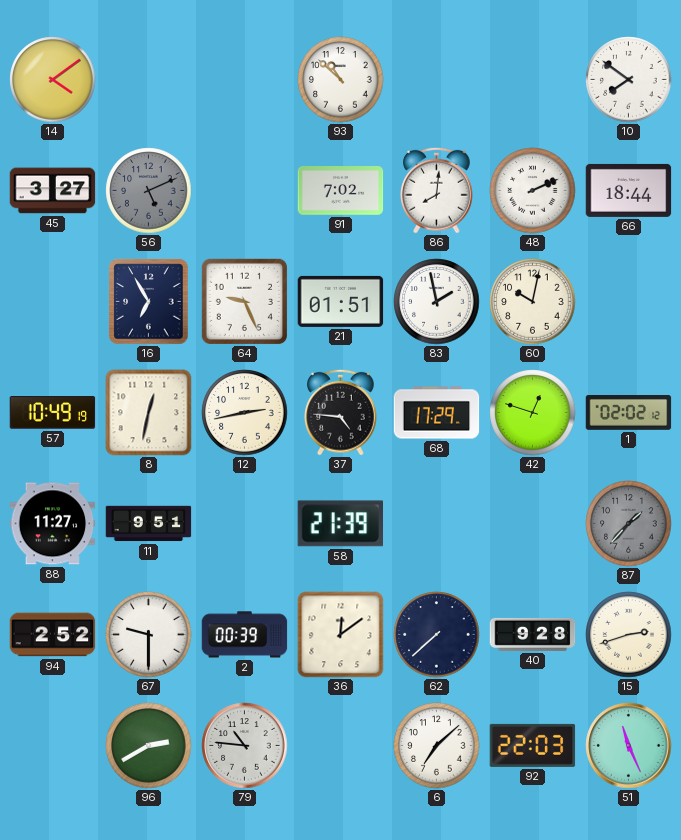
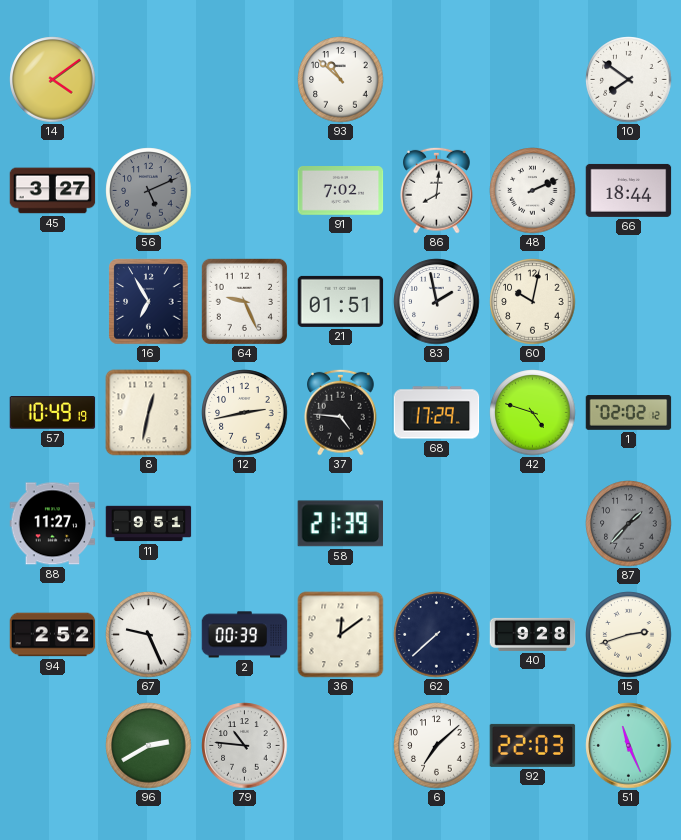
42: 12:48 -> 4:48 (533, 413)
67: 9:30 -> 9:26 (149, 635)
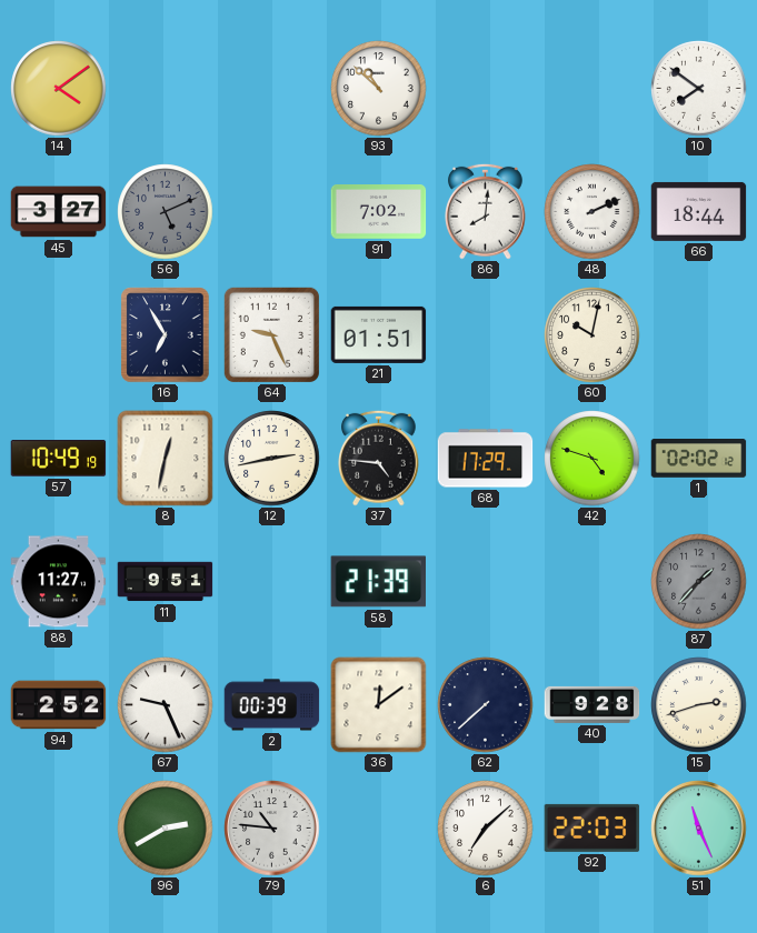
83: 1:58 -> none (437, 302)
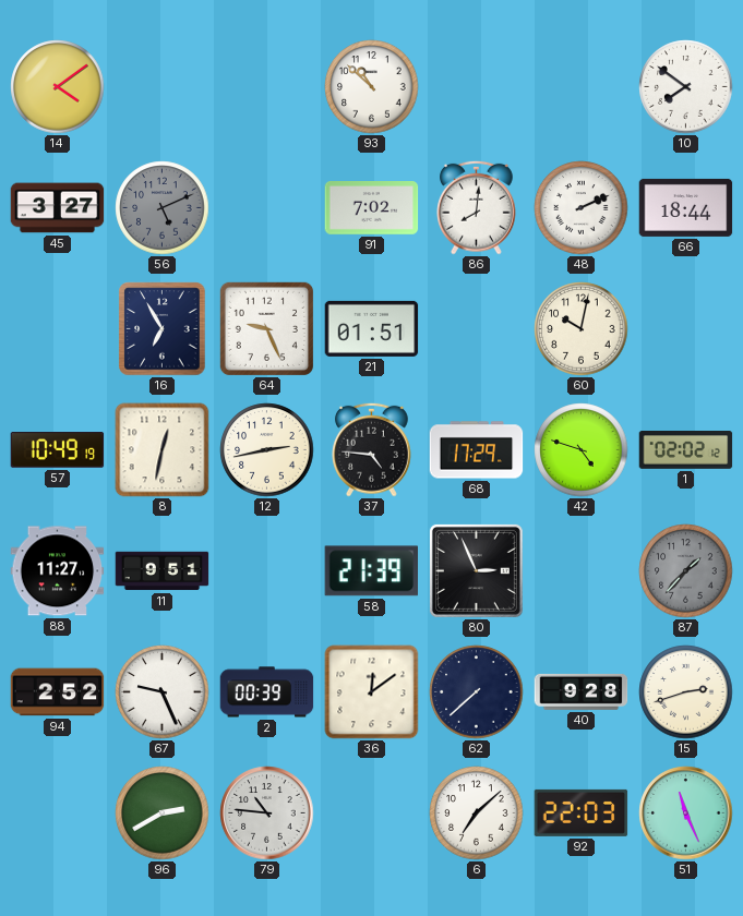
80: none -> 2:56 (476, 570)
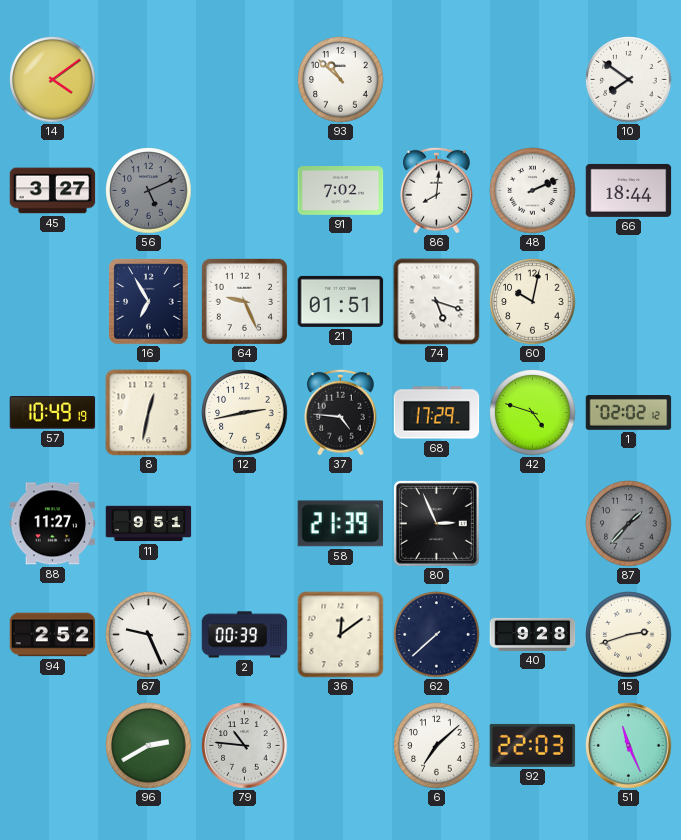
74: none -> 5:18 (437, 302)
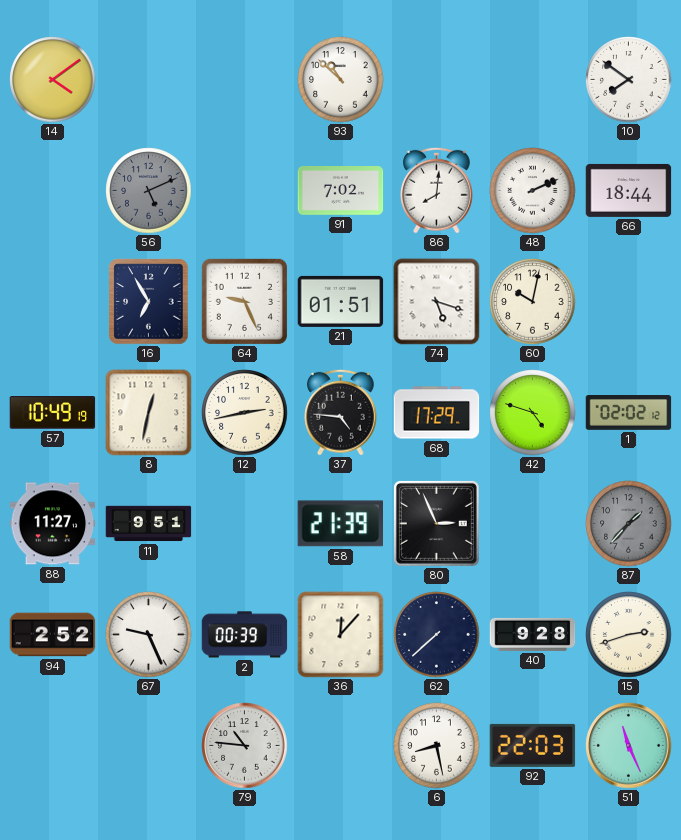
45: 3:27 -> none (53, 191)
36: 12:09 -> 12:07 (341, 635)
96: 2:40 -> none (149, 746)
6: 7:08 -> 8:28 (437, 746)
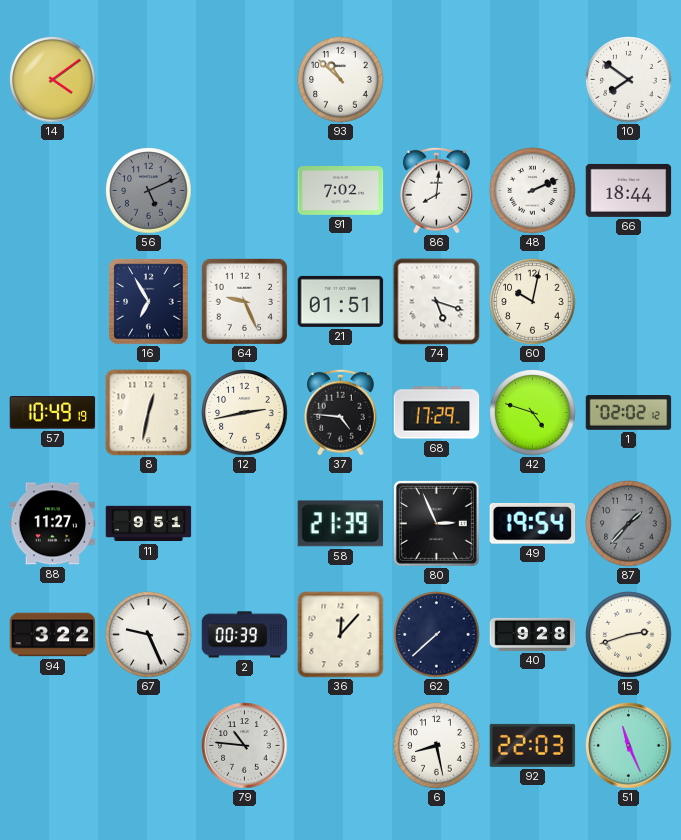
49: none -> 19:54 (532, 524)
94: 2:52 -> 3:22 (53, 635)
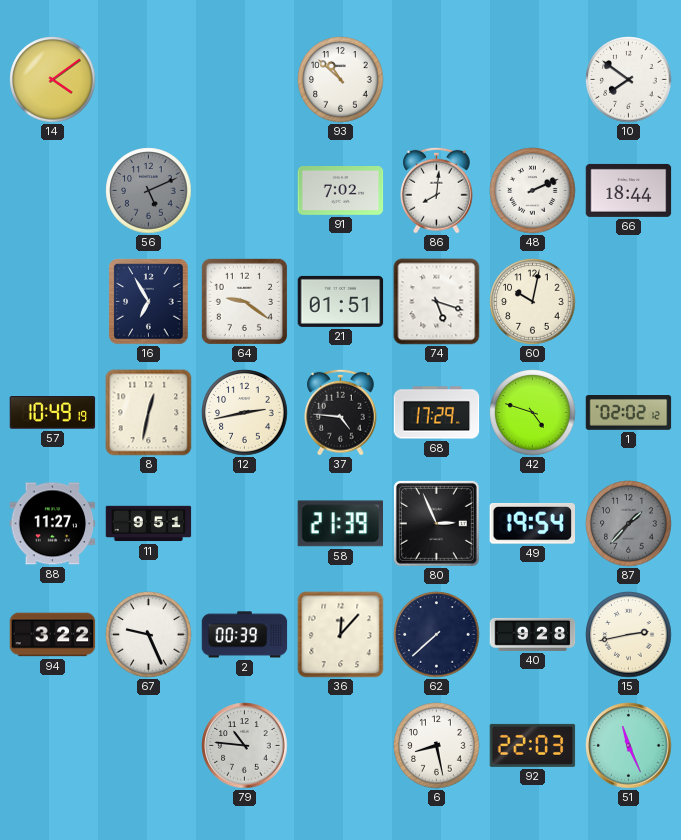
64: 9:26 -> 9:21 (244, 301)
15: 2:42 -> 2:43 (629, 635)
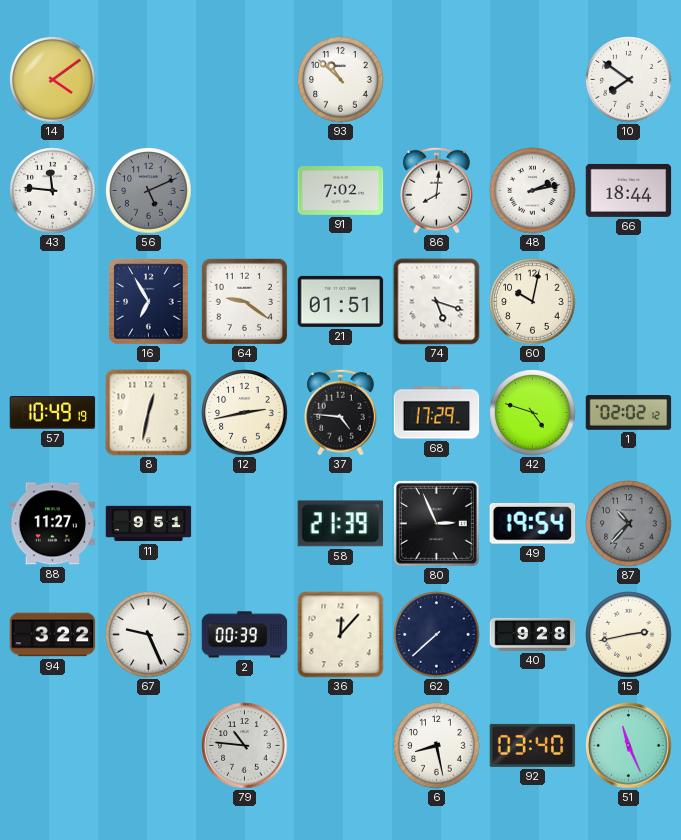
43: none -> 11:46 (53, 191)
48: 2:11 -> 2:13 (533, 191)
87: 1:37 -> 10:37 (629, 524)
92: 22:03 -> 03:40 (533, 745)
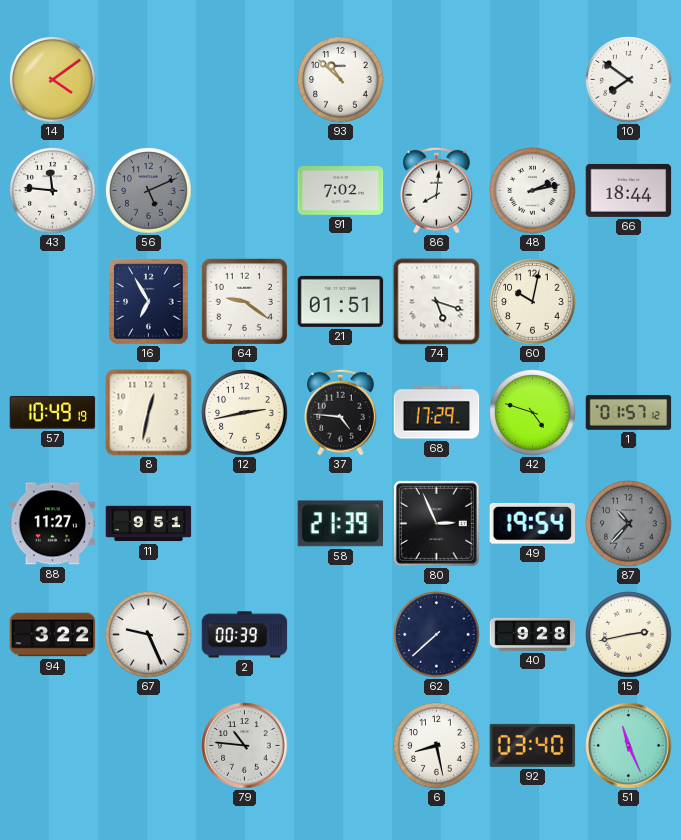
1: 02:02 -> 01:57 (629, 413)
36: 12:07 -> none (341, 635)
